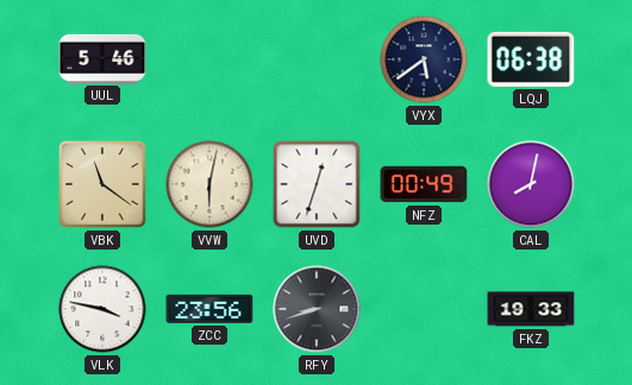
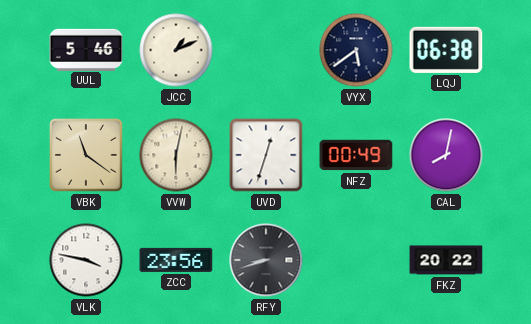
JCC: none -> 1:11 (176, 50)
FKZ: 19:33 -> 20:22 (446, 260)
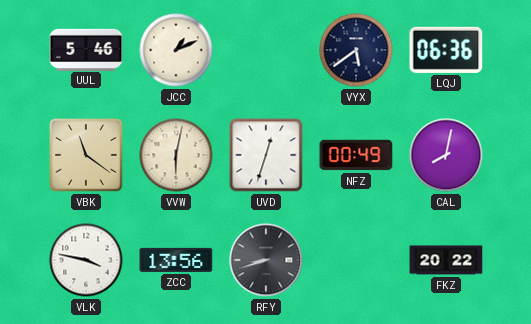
LQJ: 06:38 -> 06:36 (446, 50)
ZCC: 23:56 -> 13:56 (176, 260)
